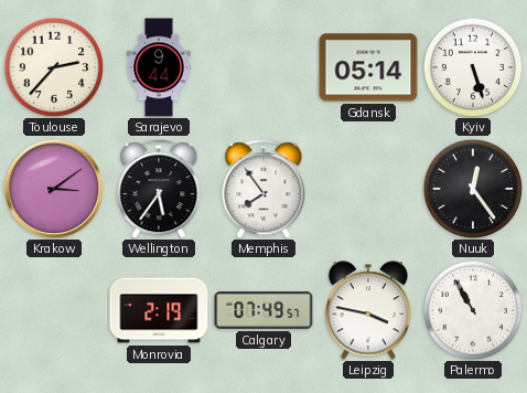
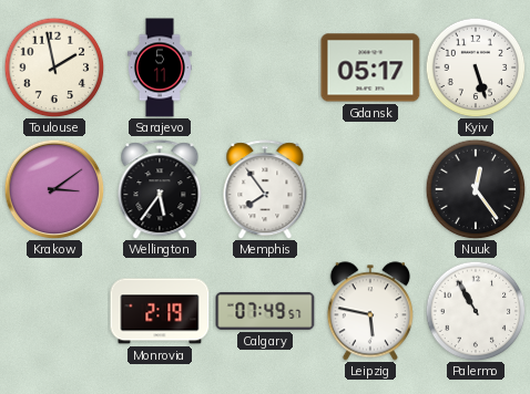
Toulouse: 2:37 -> 1:58 (54, 68)
Sarajevo: 9:44 -> 5:11 (160, 68)
Gdansk: 05:14 -> 05:17 (370, 68)
Leipzig: 3:47 -> 5:47 (370, 311)
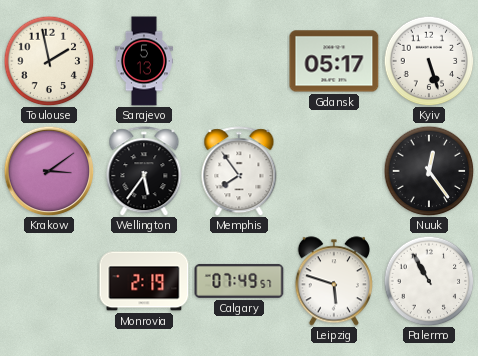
Sarajevo: 5:11 -> 5:13 (144, 61)
Leipzig: 5:47 -> 5:48 (334, 281)
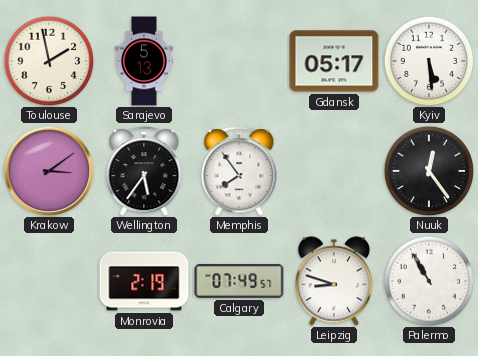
Kyiv: 5:27 -> 5:29 (429, 61)
Leipzig: 5:48 -> 8:48 (334, 281)
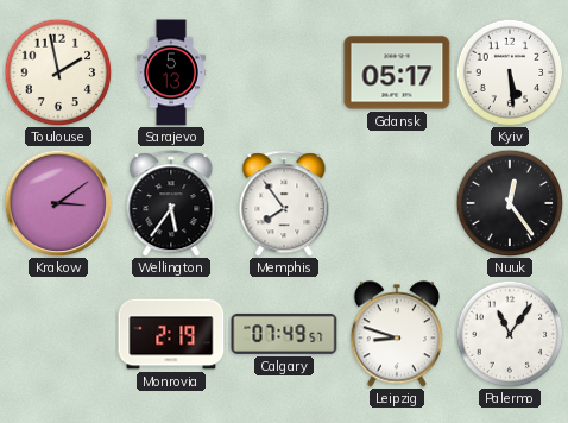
Palermo: 10:55 -> 11:06 (510, 334)
